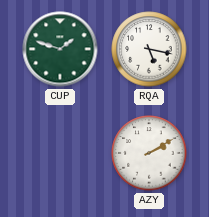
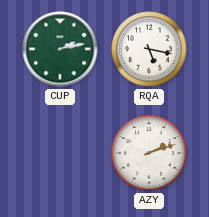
CUP: 1:48 -> 2:13 (60, 49)
AZY: 2:10 -> 2:12 (149, 153)
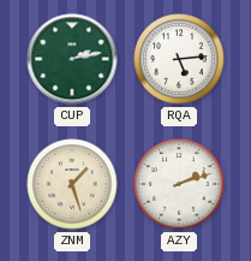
RQA: 5:17 -> 5:14 (179, 59)
ZNM: none -> 1:27 (72, 184)
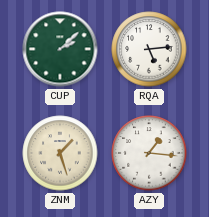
CUP: 2:13 -> 2:08 (60, 49)
AZY: 2:12 -> 1:16 (149, 153)
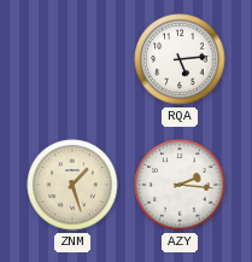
CUP: 2:08 -> none (60, 49)
AZY: 1:16 -> 2:16 (180, 185)
